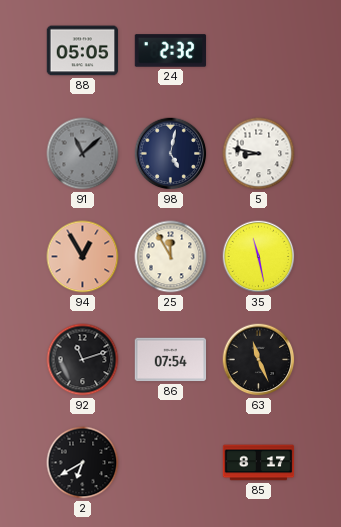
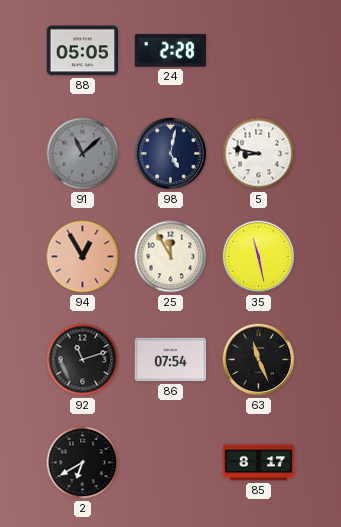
24: 2:32 -> 2:28 (171, 51)
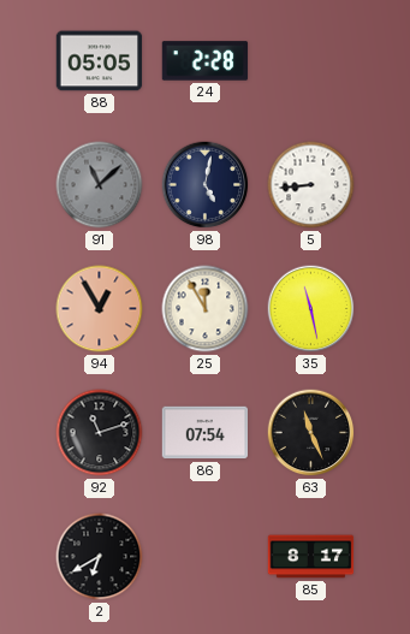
5: 8:47 -> 8:44 (311, 185)
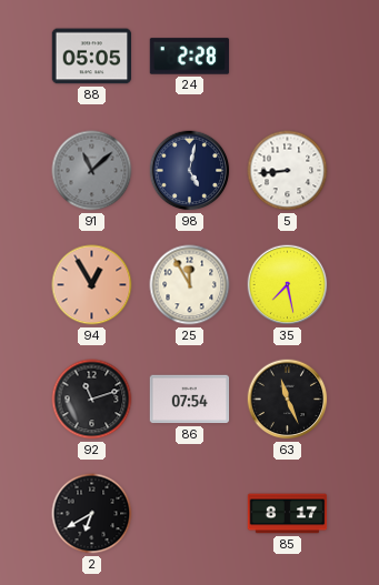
35: 11:28 -> 7:28 (288, 285)
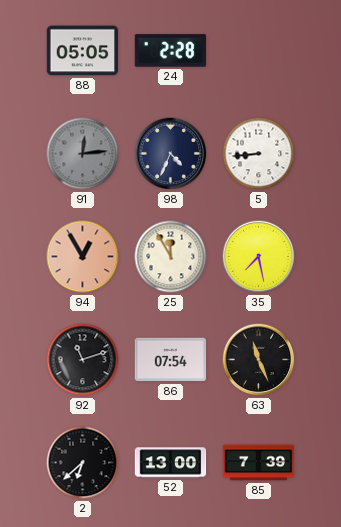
91: 11:08 -> 12:14 (83, 154)
98: 5:02 -> 4:34 (171, 154)
2: 6:40 -> 6:38 (83, 463)
52: none -> 13:00 (171, 463)
85: 8:17 -> 7:39 (259, 463)
